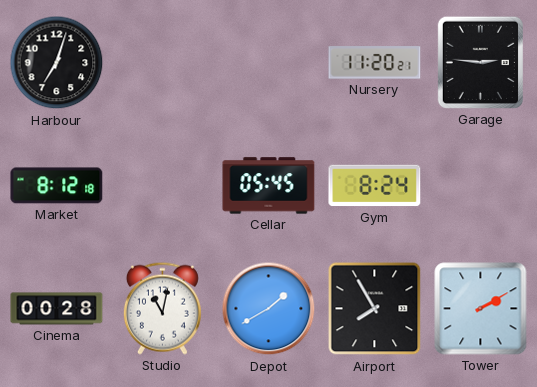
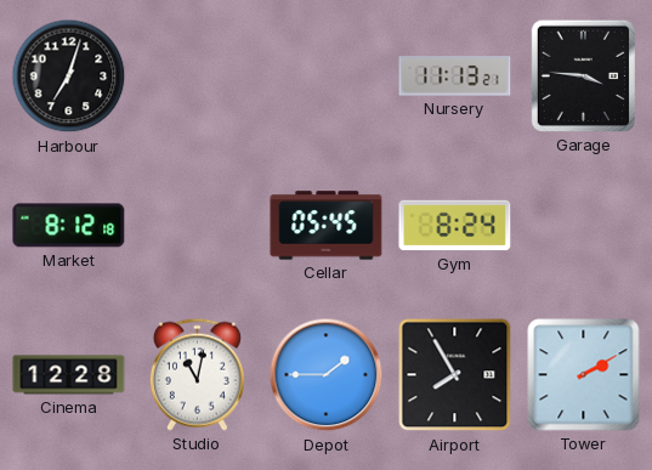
Nursery: 11:20 -> 11:13 (455, 77)
Garage: 2:46 -> 3:46 (583, 75)
Cinema: 00:28 -> 12:28 (69, 375)
Depot: 1:40 -> 1:45 (327, 375)
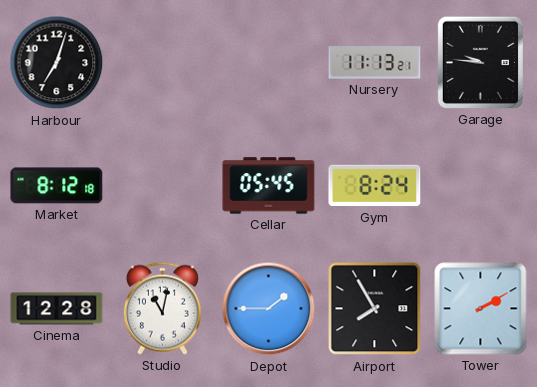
Garage: 3:46 -> 9:46 (480, 62)
